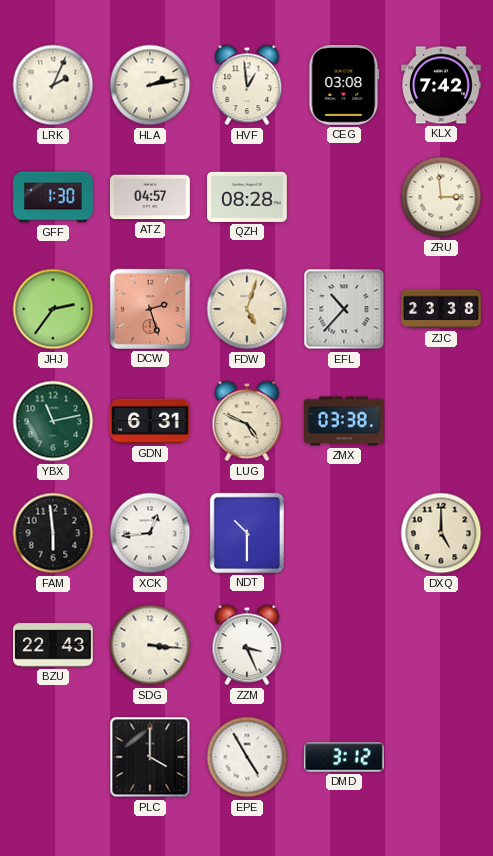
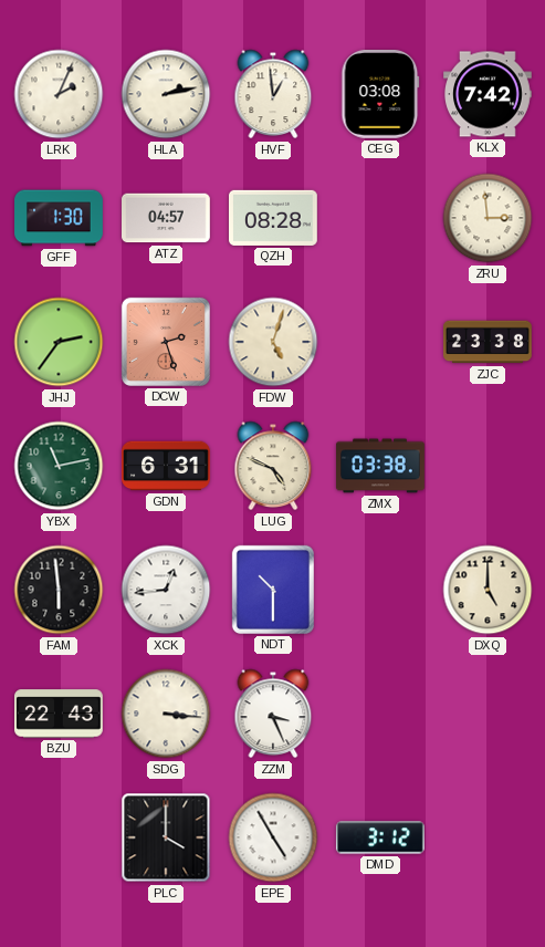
EFL: 10:37 -> none (344, 309)
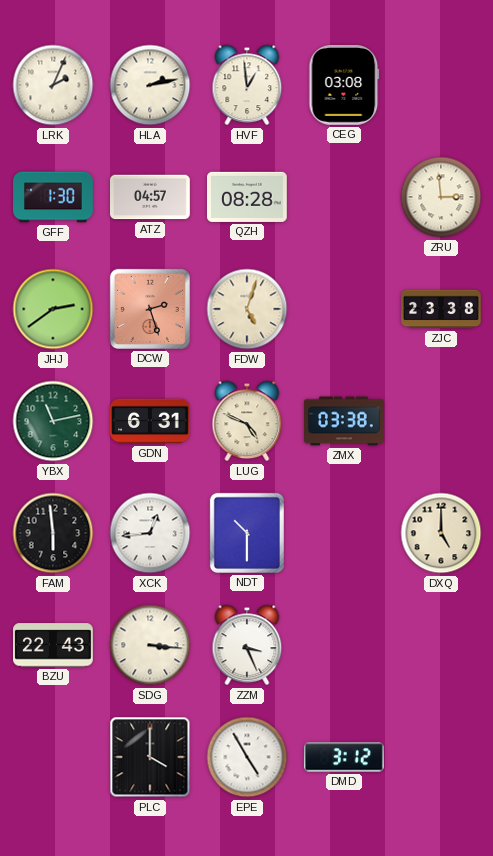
KLX: 7:42 -> none (489, 94)
JHJ: 2:36 -> 2:39 (53, 309)
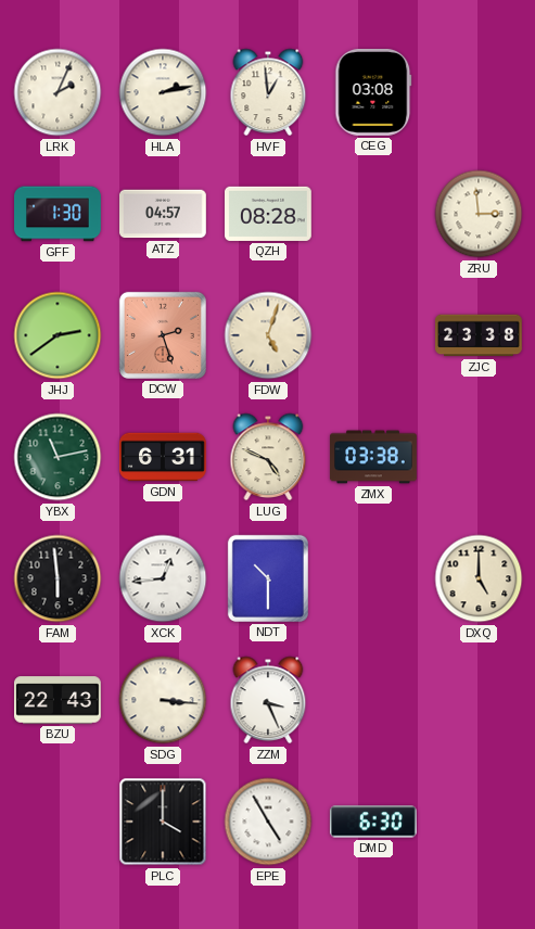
DMD: 3:12 -> 6:30 (373, 822)
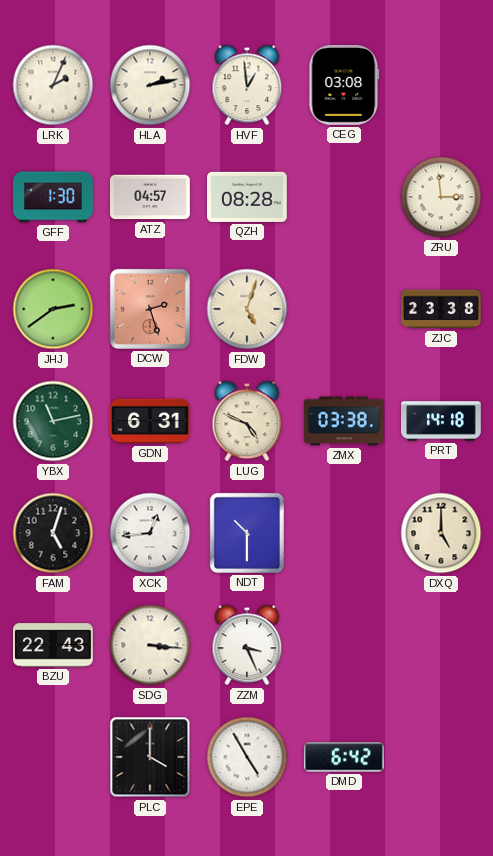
PRT: none -> 14:18 (442, 421)
FAM: 5:59 -> 5:03 (53, 533)
DMD: 6:30 -> 6:42 (344, 757)
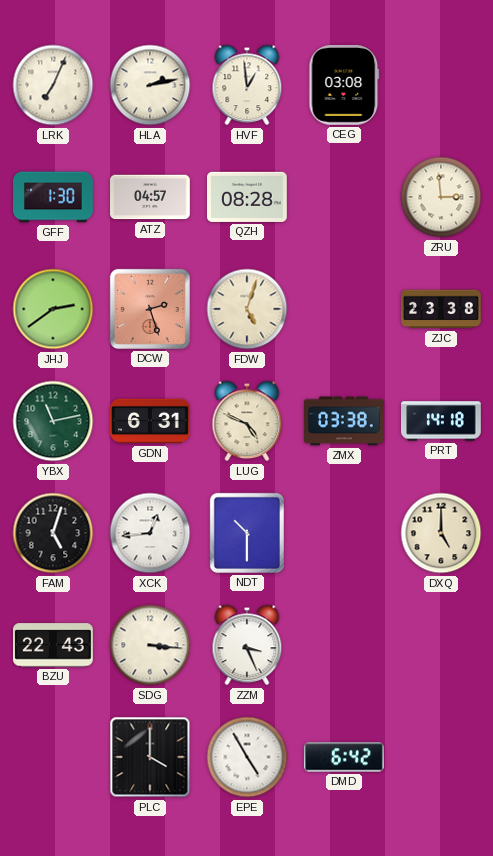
LRK: 2:04 -> 7:04 (53, 85)
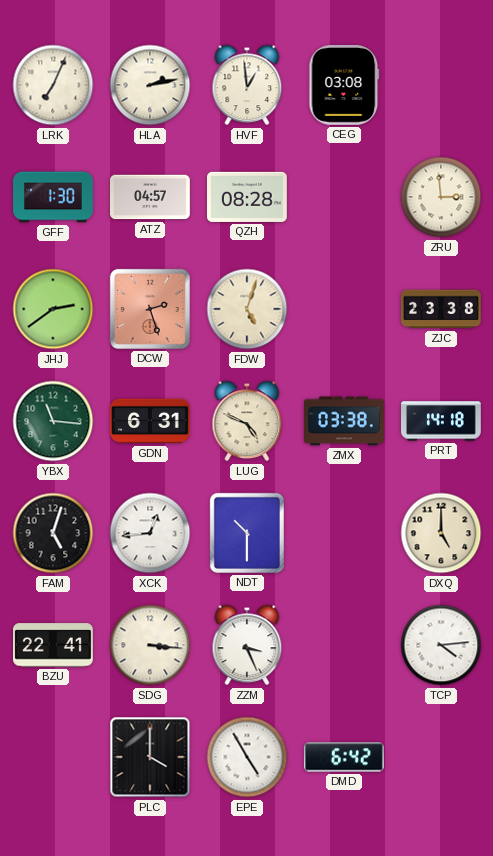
YBX: 11:13 -> 11:16 (53, 421)
BZU: 22:43 -> 22:41 (54, 645)
TCP: none -> 4:14 (441, 645)
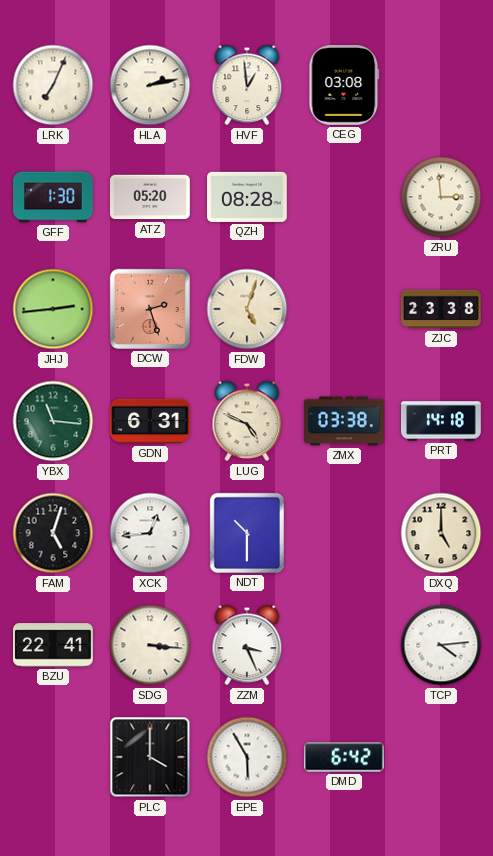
ATZ: 04:57 -> 05:20 (151, 197)
JHJ: 2:39 -> 2:44 (53, 309)
EPE: 4:55 -> 5:55 (247, 757)
